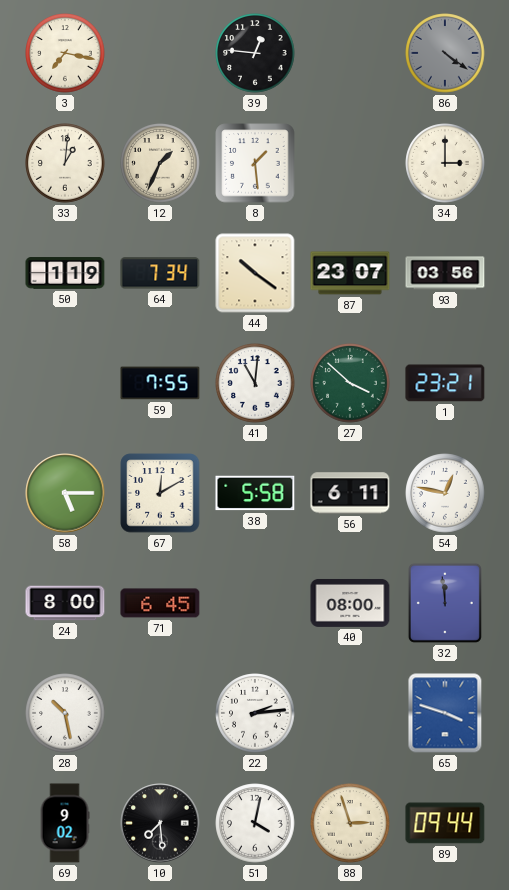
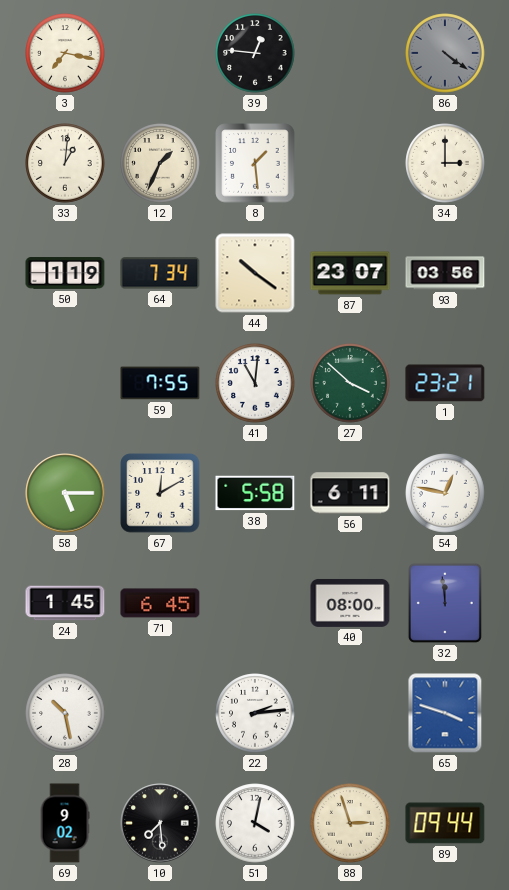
24: 8:00 -> 1:45 (65, 603)
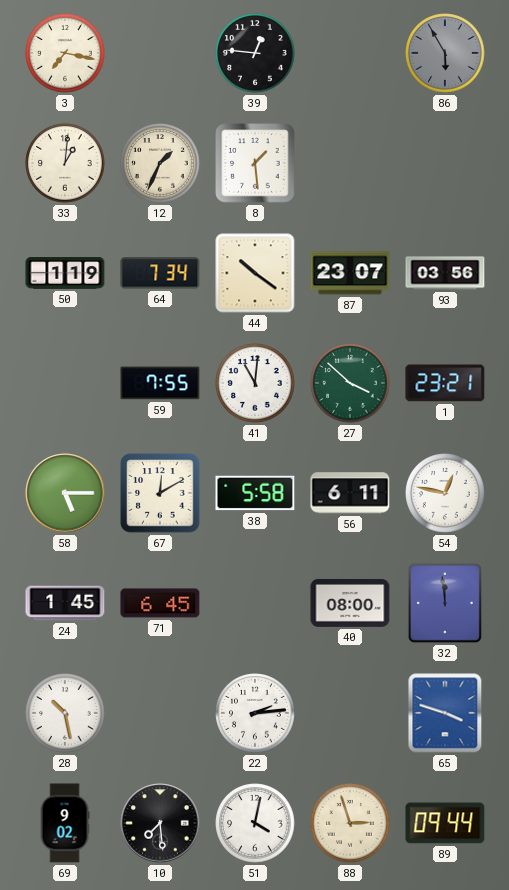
86: 4:21 -> 5:55 (445, 53)
34: 3:00 -> none (445, 163)
